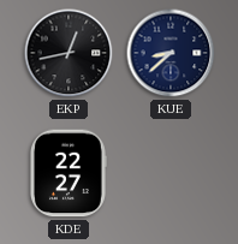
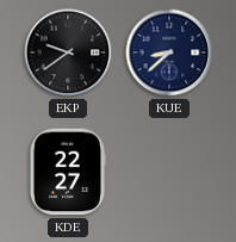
EKP: 12:43 -> 9:39 (68, 52)
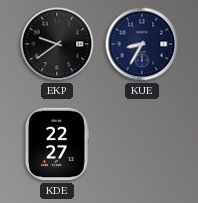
KUE: 8:38 -> 8:35 (142, 44)
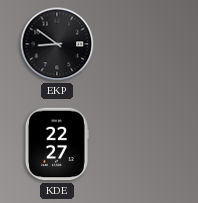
EKP: 9:39 -> 8:51 (57, 44)
KUE: 8:35 -> none (142, 44)
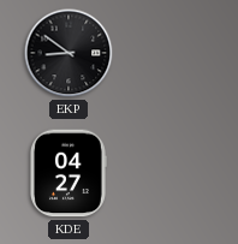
KDE: 22:27 -> 04:27 (69, 173)
